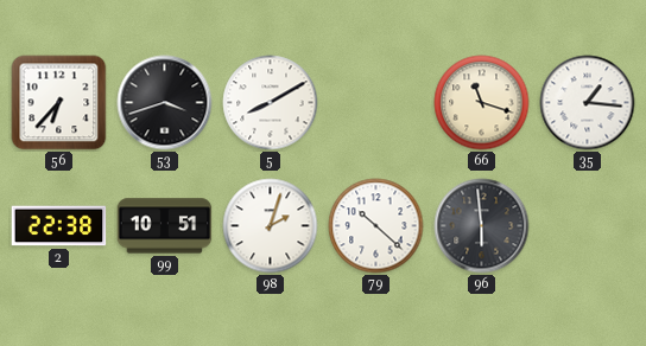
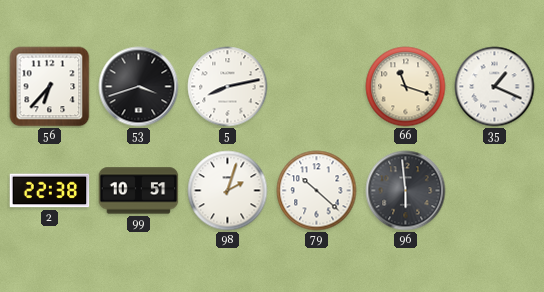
5: 8:10 -> 8:13 (228, 87)
35: 1:16 -> 1:19 (495, 87)
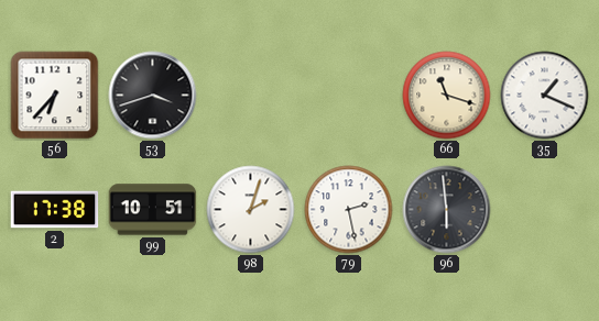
5: 8:13 -> none (228, 87)
2: 22:38 -> 17:38 (55, 210)
79: 10:22 -> 2:28 (349, 210)
